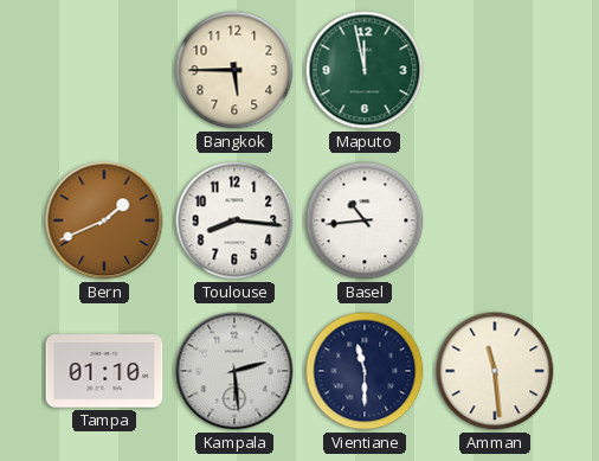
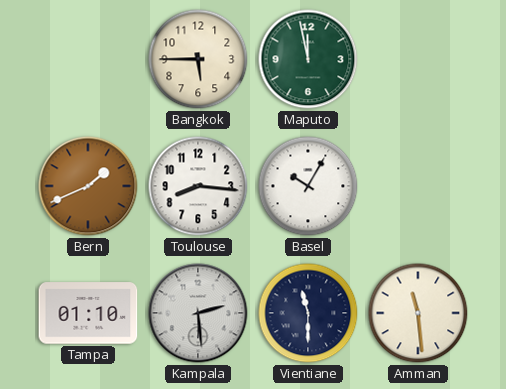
Basel: 10:44 -> 10:05 (308, 186)
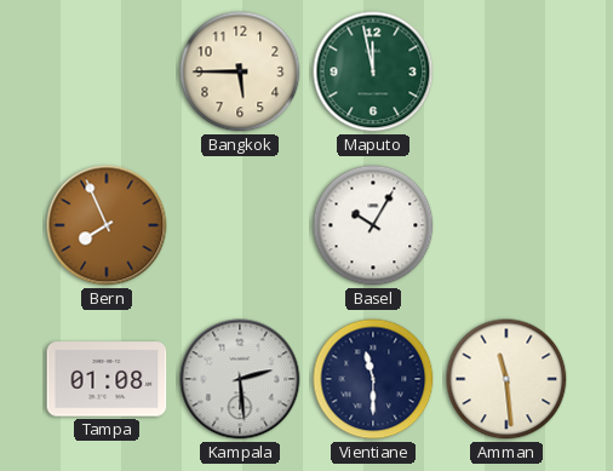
Bern: 1:41 -> 7:56 (107, 225)
Toulouse: 8:16 -> none (198, 186)
Tampa: 01:10 -> 01:08 (107, 379)
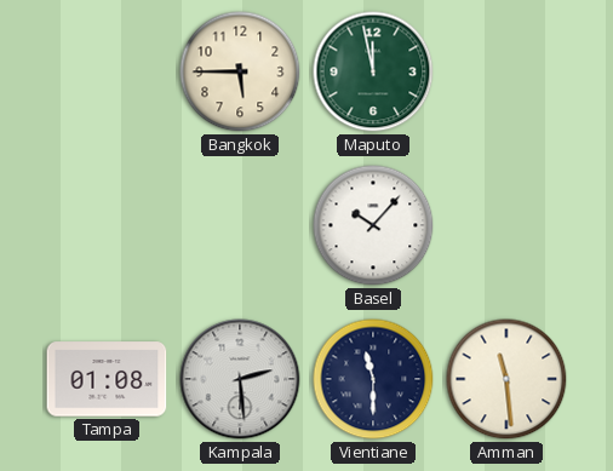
Bern: 7:56 -> none (107, 225)
Basel: 10:05 -> 10:07 (373, 225)
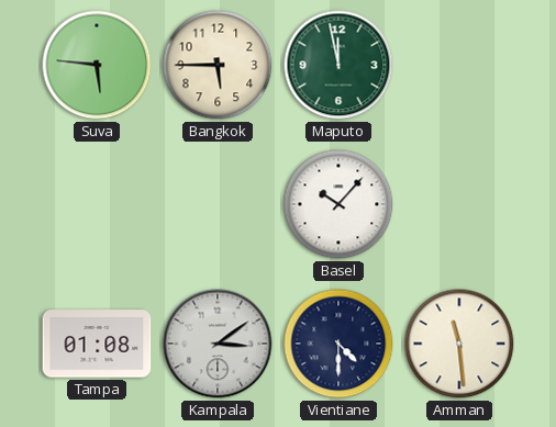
Suva: none -> 5:46 (97, 65)
Kampala: 2:29 -> 3:09 (218, 344)
Vientiane: 11:30 -> 4:30 (338, 344)
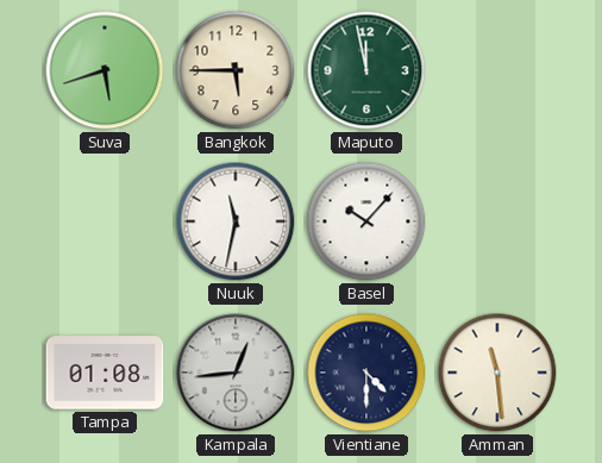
Suva: 5:46 -> 5:42 (105, 70)
Nuuk: none -> 11:32 (236, 221)
Kampala: 3:09 -> 12:44 (236, 373)
